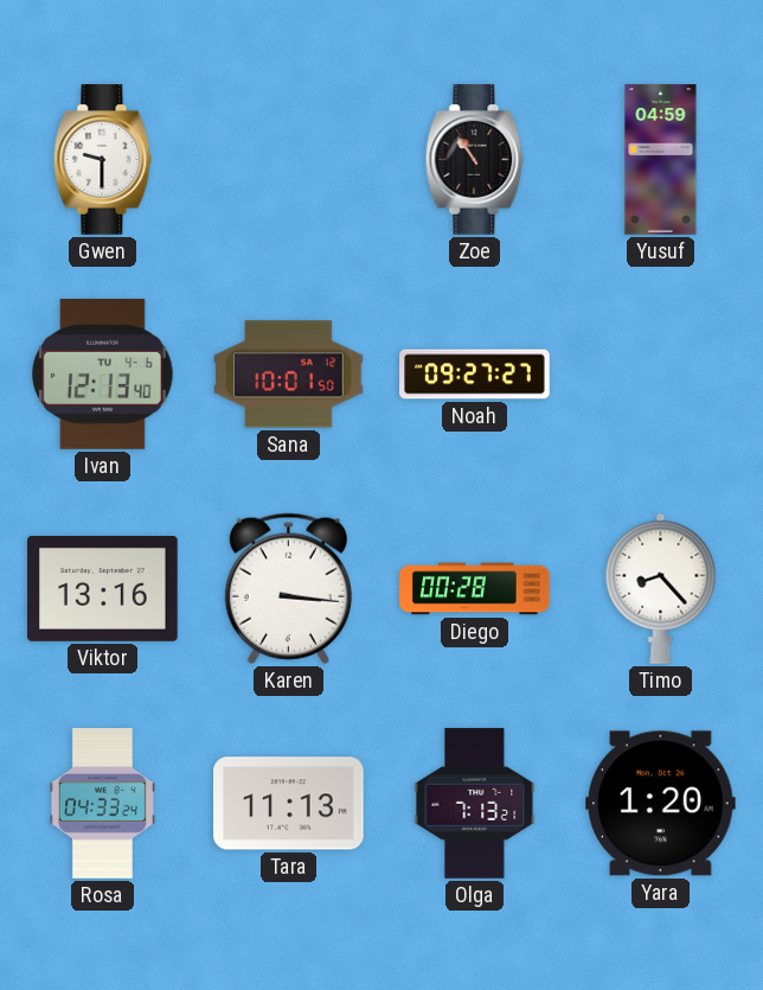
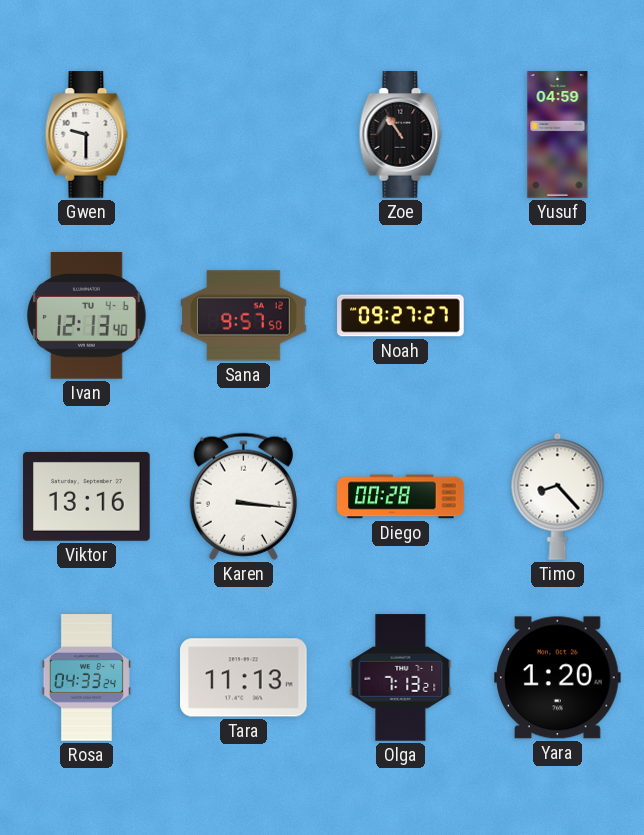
Sana: 10:01 -> 9:57 (244, 316)
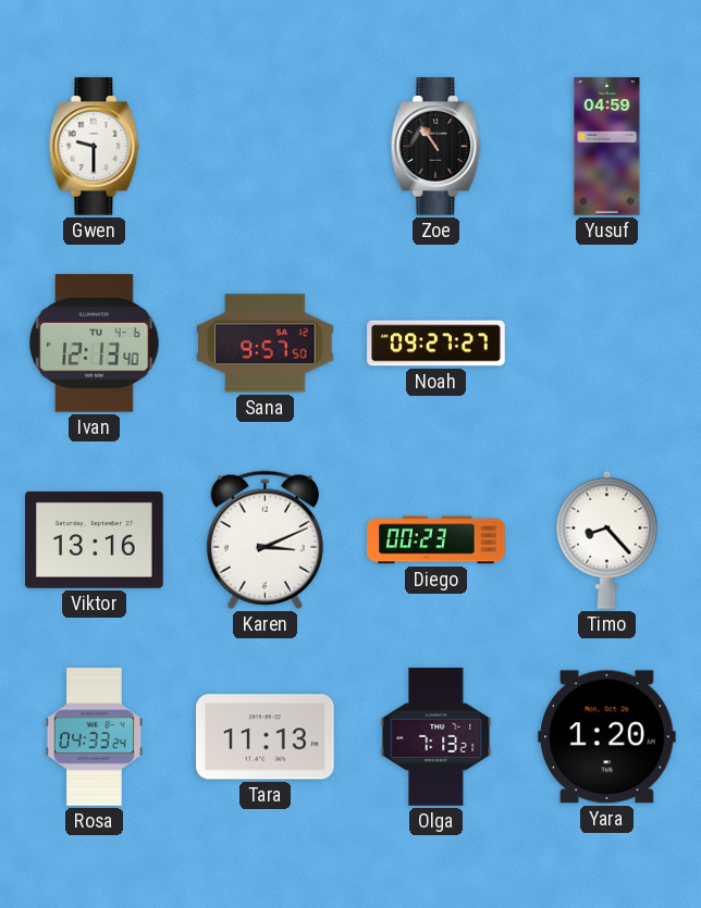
Karen: 3:16 -> 3:11 (265, 539)
Diego: 00:28 -> 00:23 (436, 540)
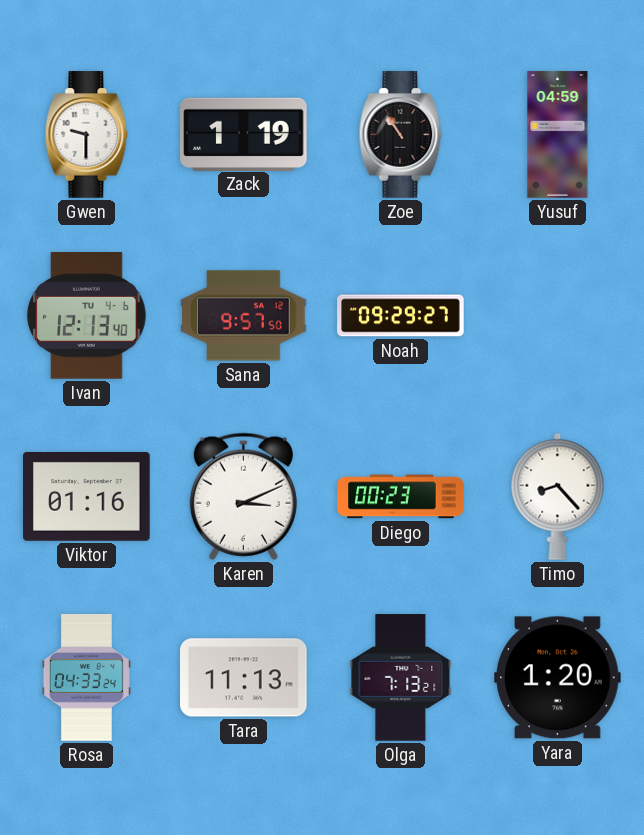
Zack: none -> 1:19 (244, 134)
Noah: 09:27 -> 09:29 (401, 316)
Viktor: 13:16 -> 01:16 (87, 496)
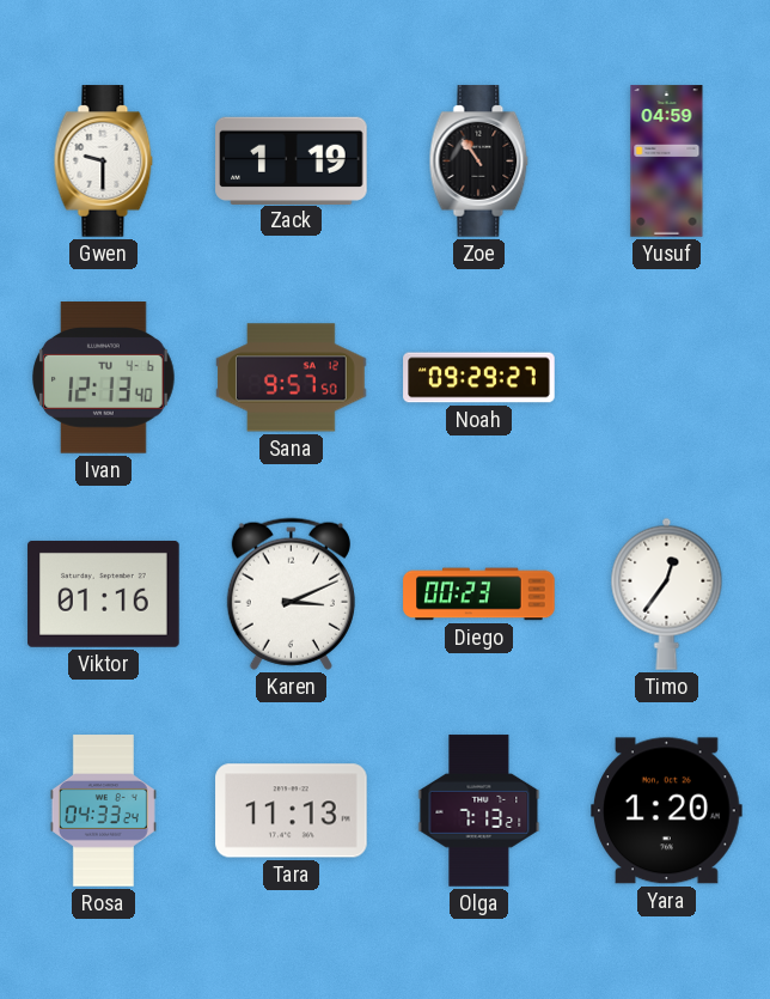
Timo: 8:23 -> 12:36 (667, 593)
